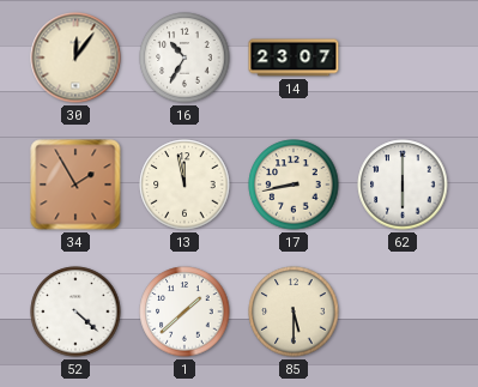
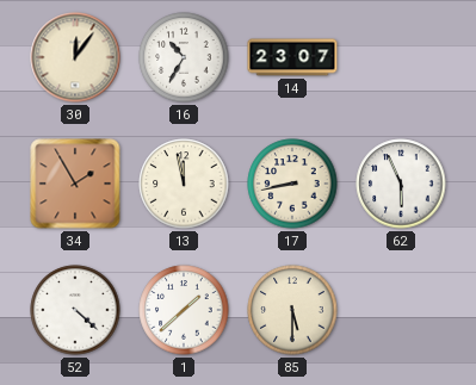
62: 6:00 -> 5:56 (401, 184)
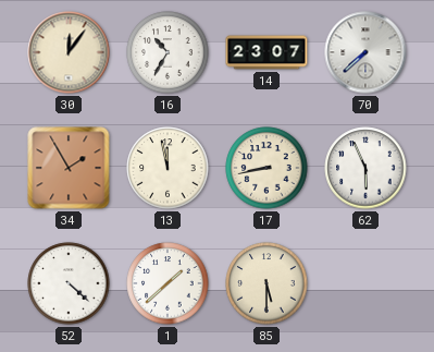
70: none -> 7:38 (365, 52)
